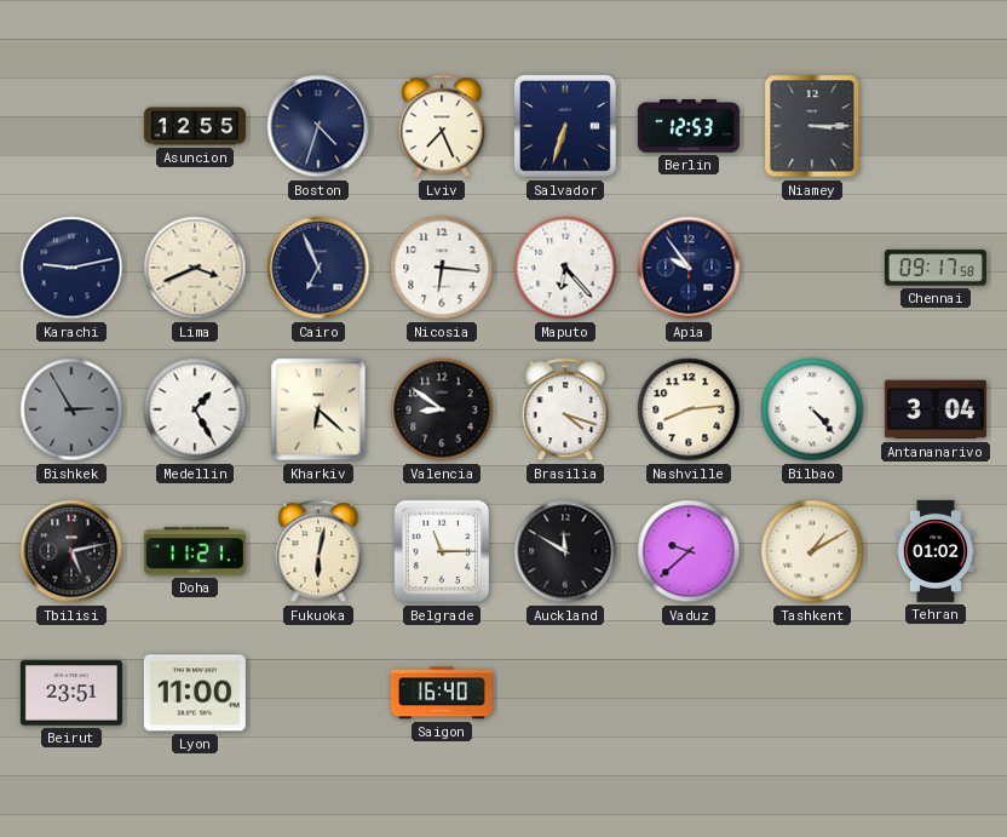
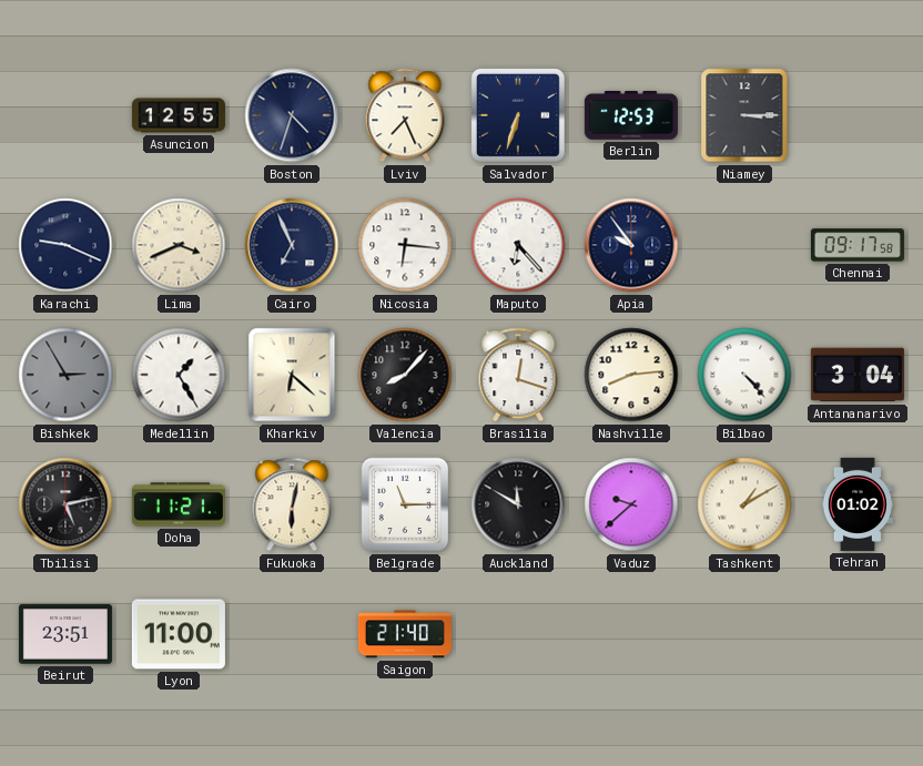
Karachi: 9:13 -> 9:19 (65, 245)
Valencia: 8:51 -> 8:07 (405, 375)
Brasilia: 4:18 -> 12:18 (518, 375)
Saigon: 16:40 -> 21:40 (405, 634)
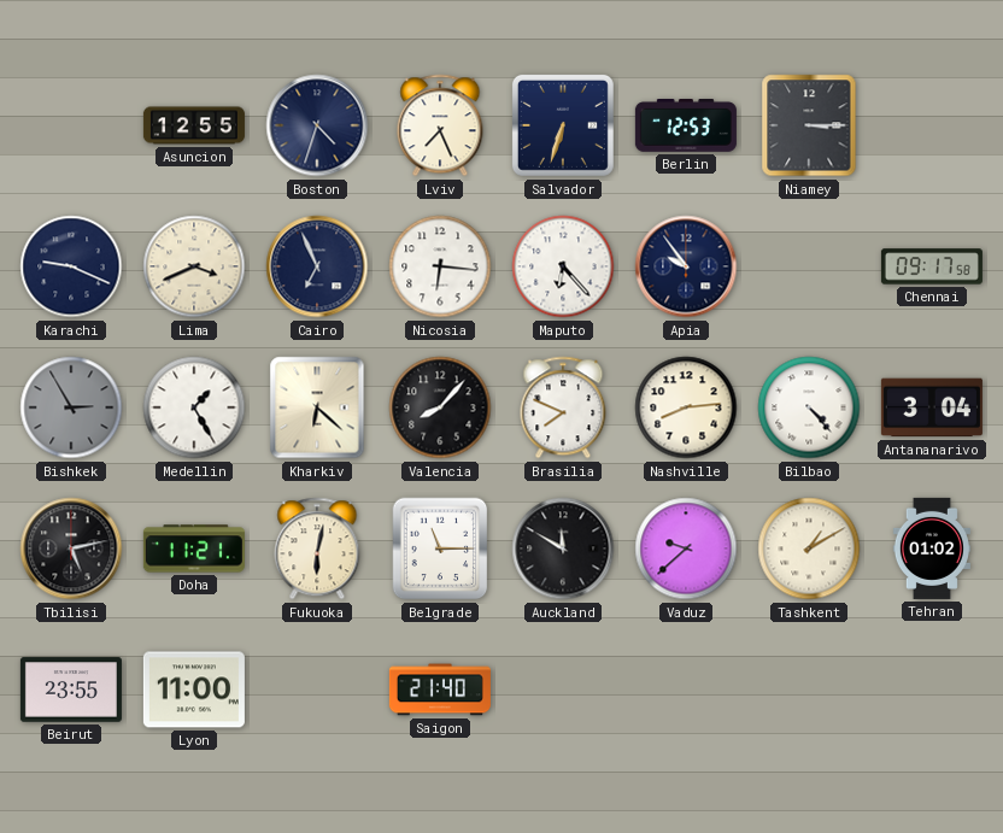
Brasilia: 12:18 -> 7:49 (563, 407)
Beirut: 23:51 -> 23:55 (71, 690)
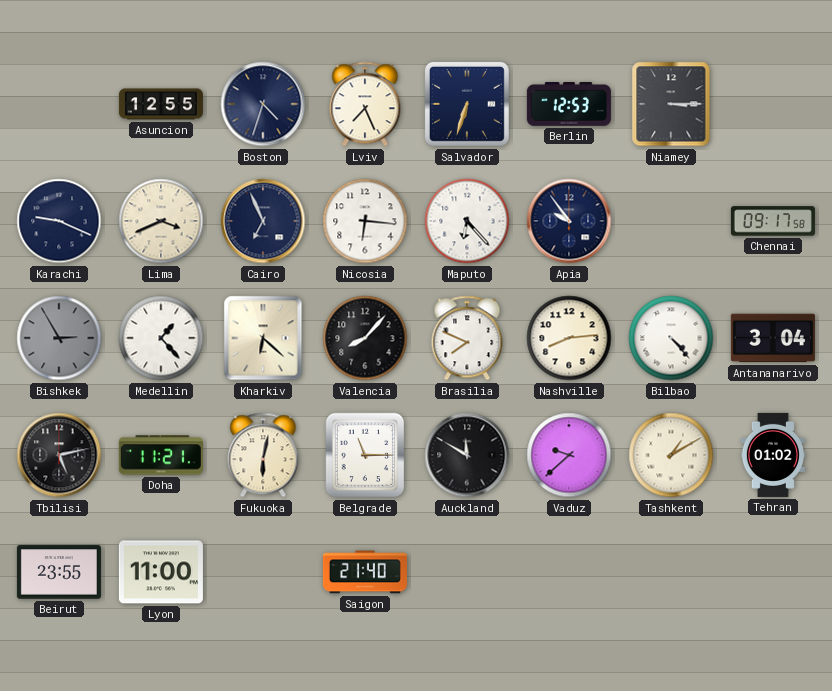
Medellin: 1:25 -> 1:23 (161, 338)
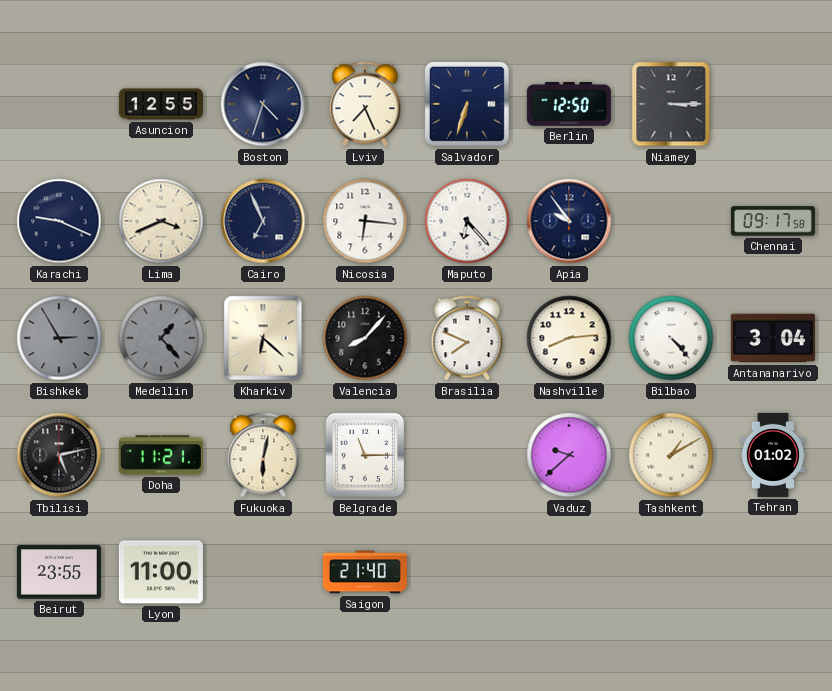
Berlin: 12:53 -> 12:50 (569, 105)
Medellin dial: white -> grey (161, 338)
Auckland: 11:50 -> none (467, 455)
